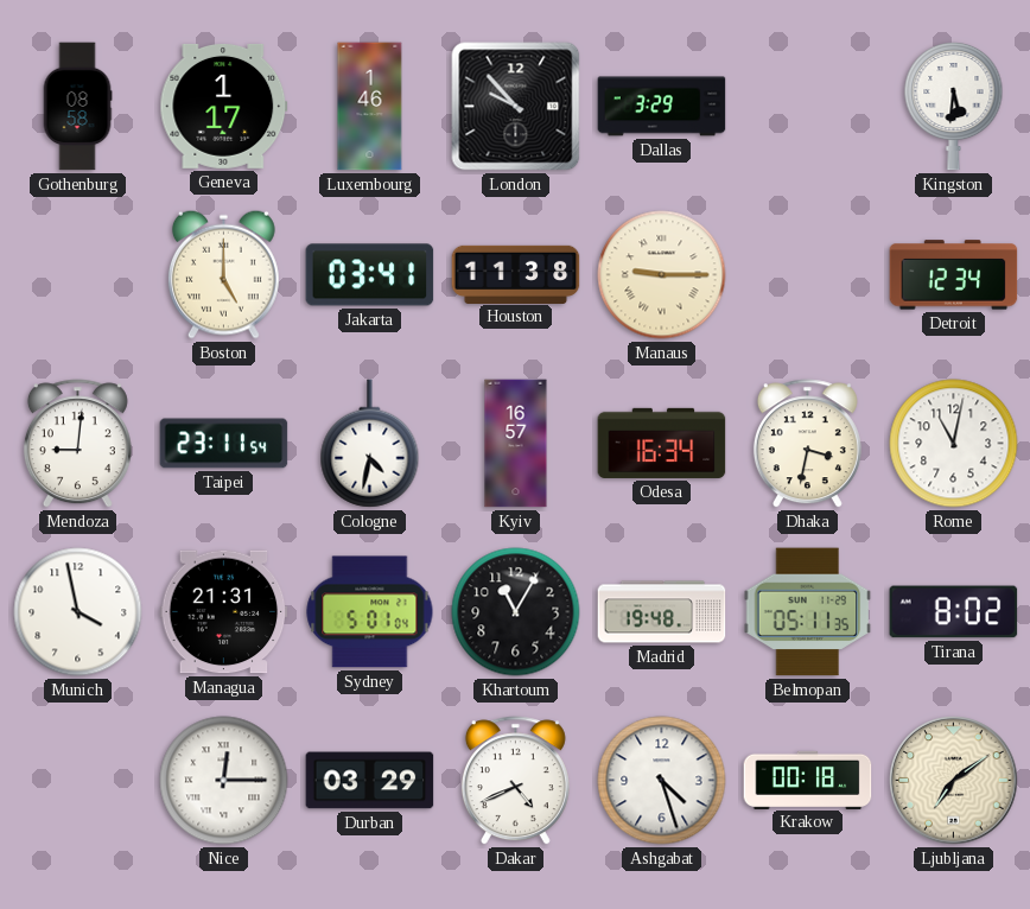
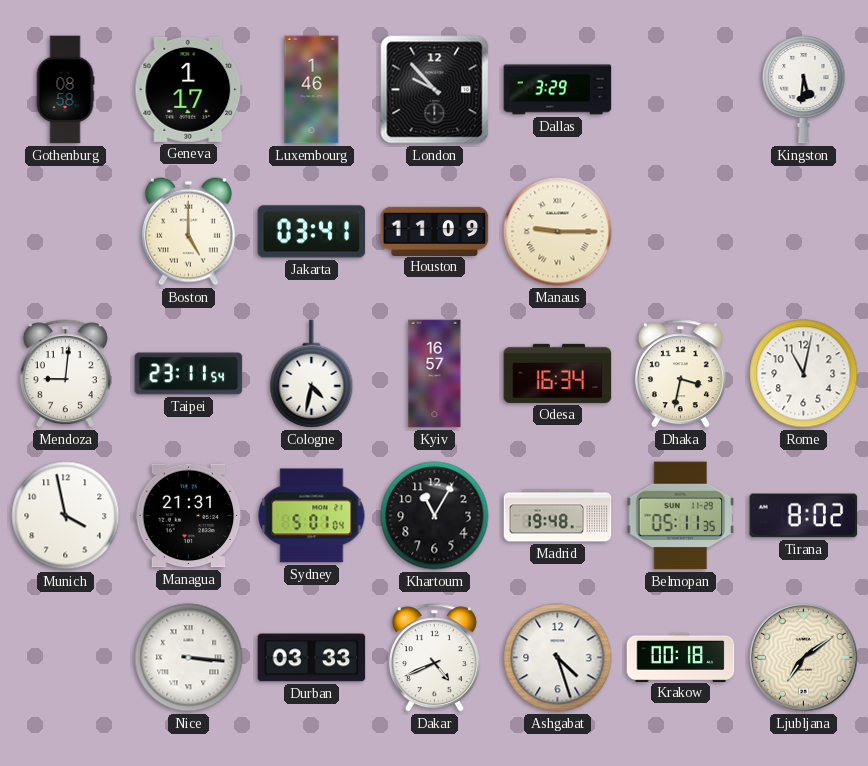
Houston: 11:38 -> 11:09 (435, 231)
Detroit: 12:34 -> none (954, 275)
Nice: 12:15 -> 3:16 (189, 658)
Durban: 03:29 -> 03:33 (312, 658)
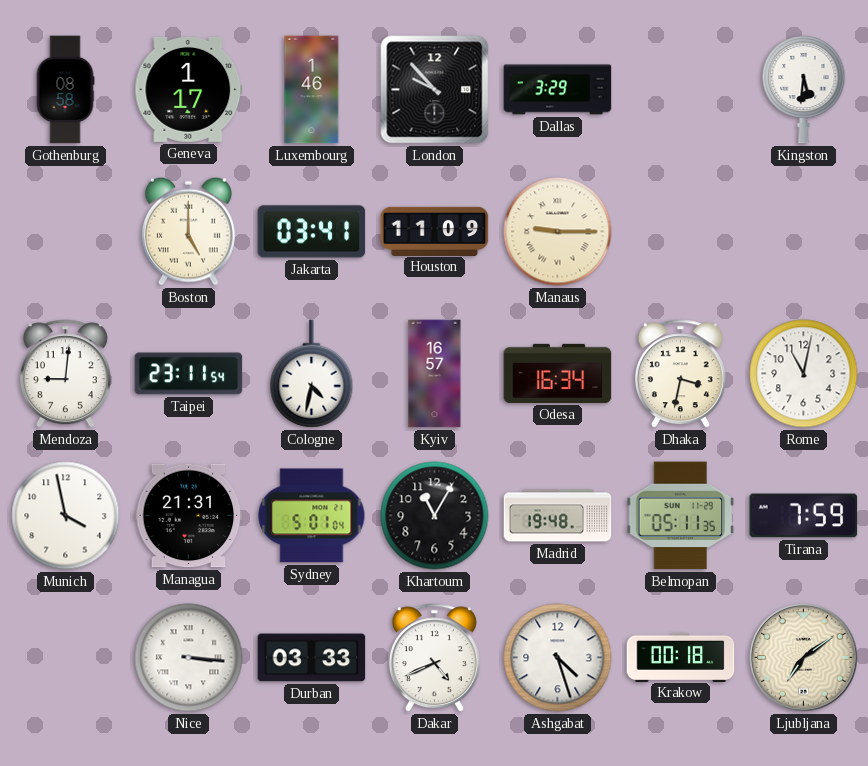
Tirana: 8:02 -> 7:59 (804, 516)
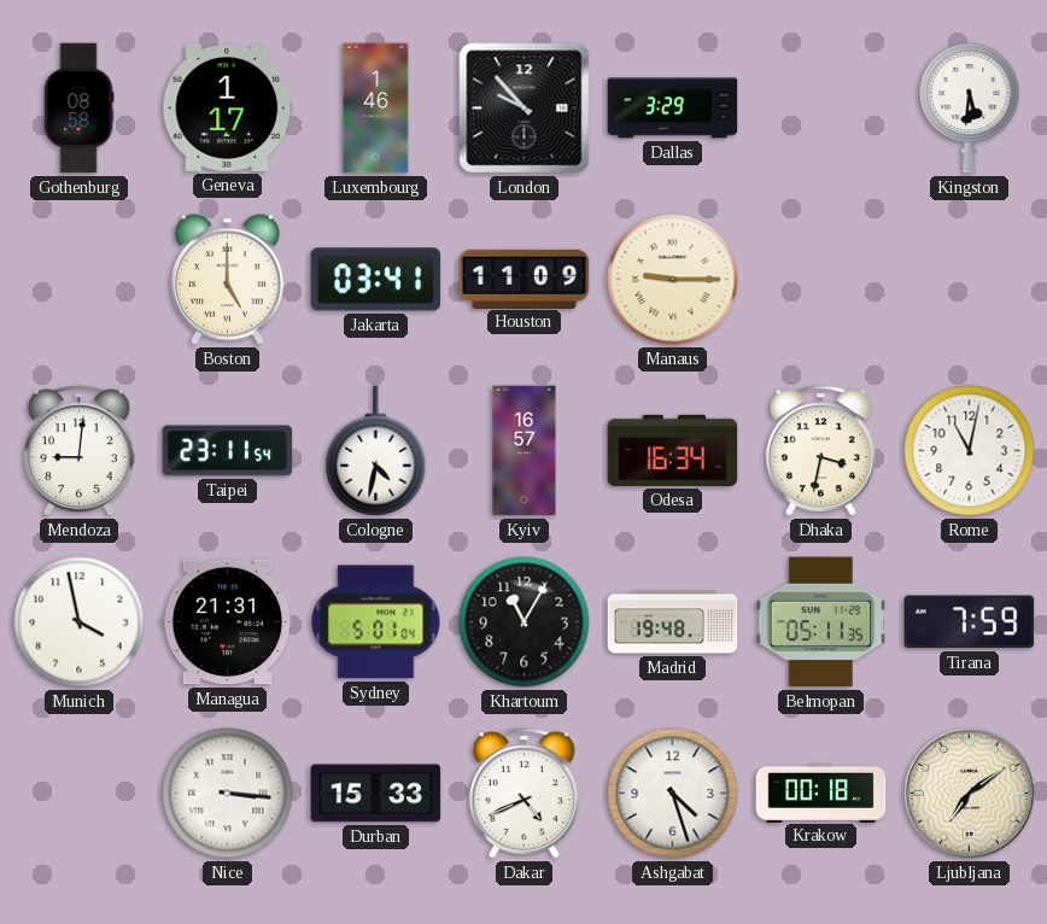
Durban: 03:33 -> 15:33 (376, 794)
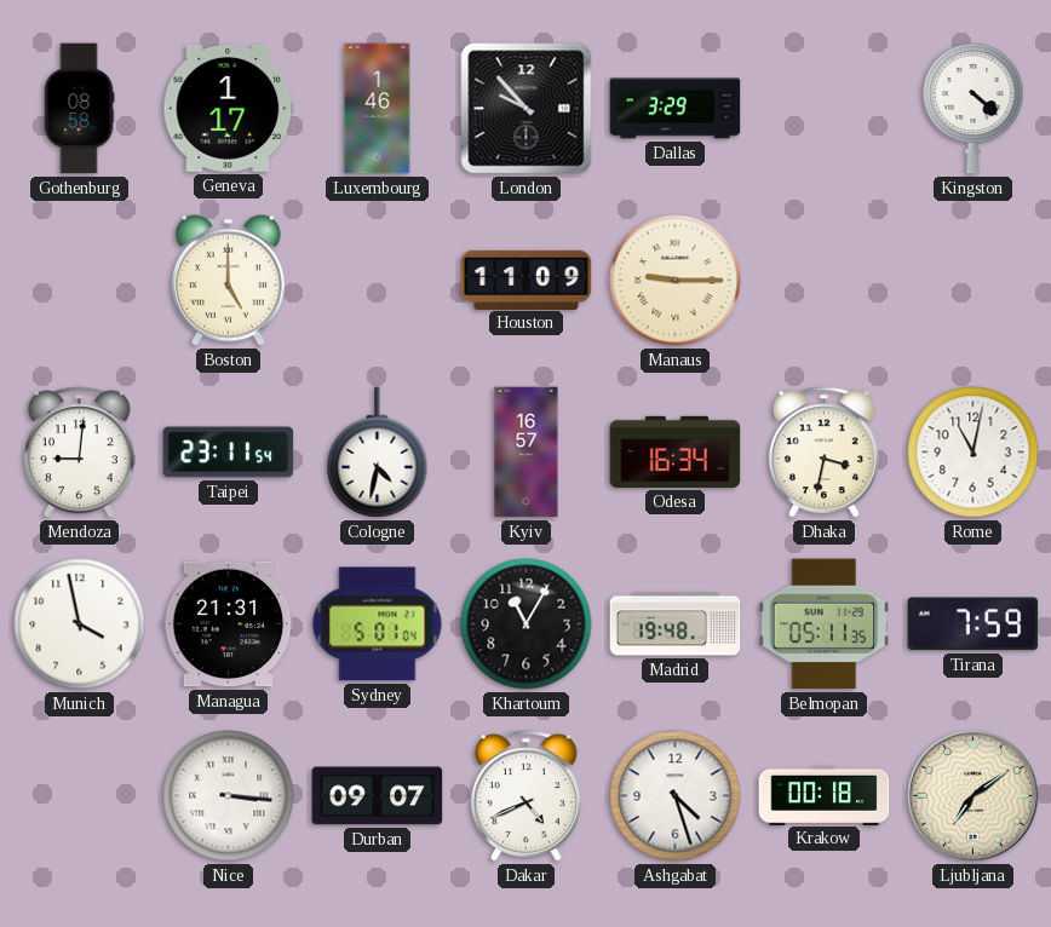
Kingston: 5:31 -> 4:22 (974, 108)
Jakarta: 03:41 -> none (376, 280)
Durban: 15:33 -> 09:07 (378, 796)
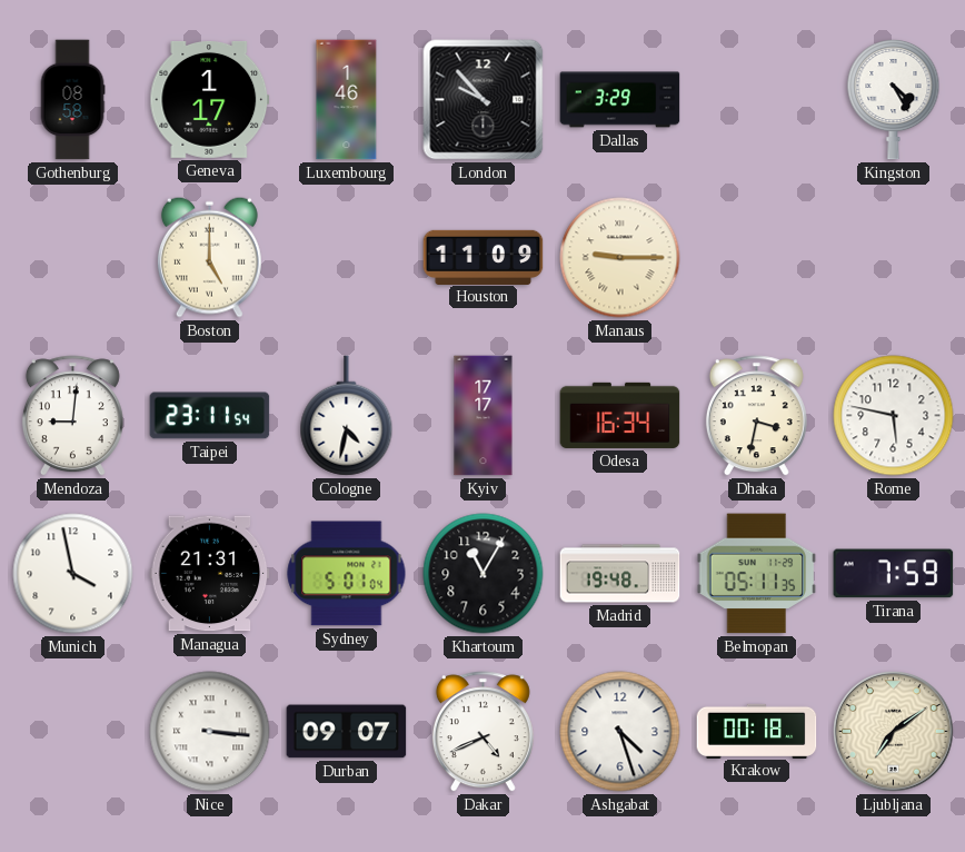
Kingston: 4:22 -> 4:25 (894, 99)
Kyiv: 16:57 -> 17:17 (484, 416)
Rome: 11:02 -> 5:47 (894, 416)
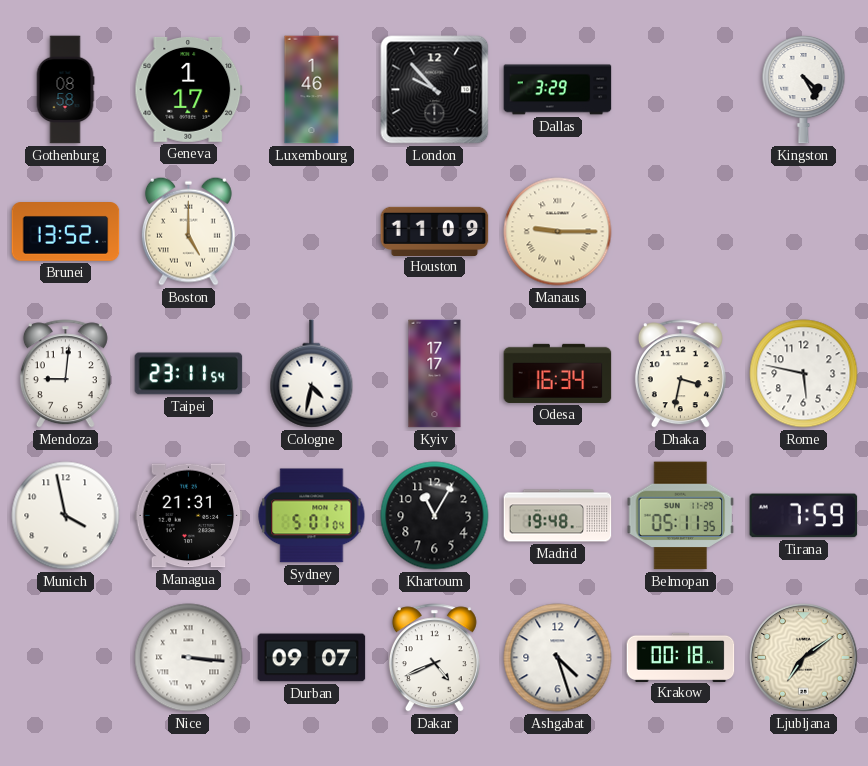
Brunei: none -> 13:52 (66, 232)
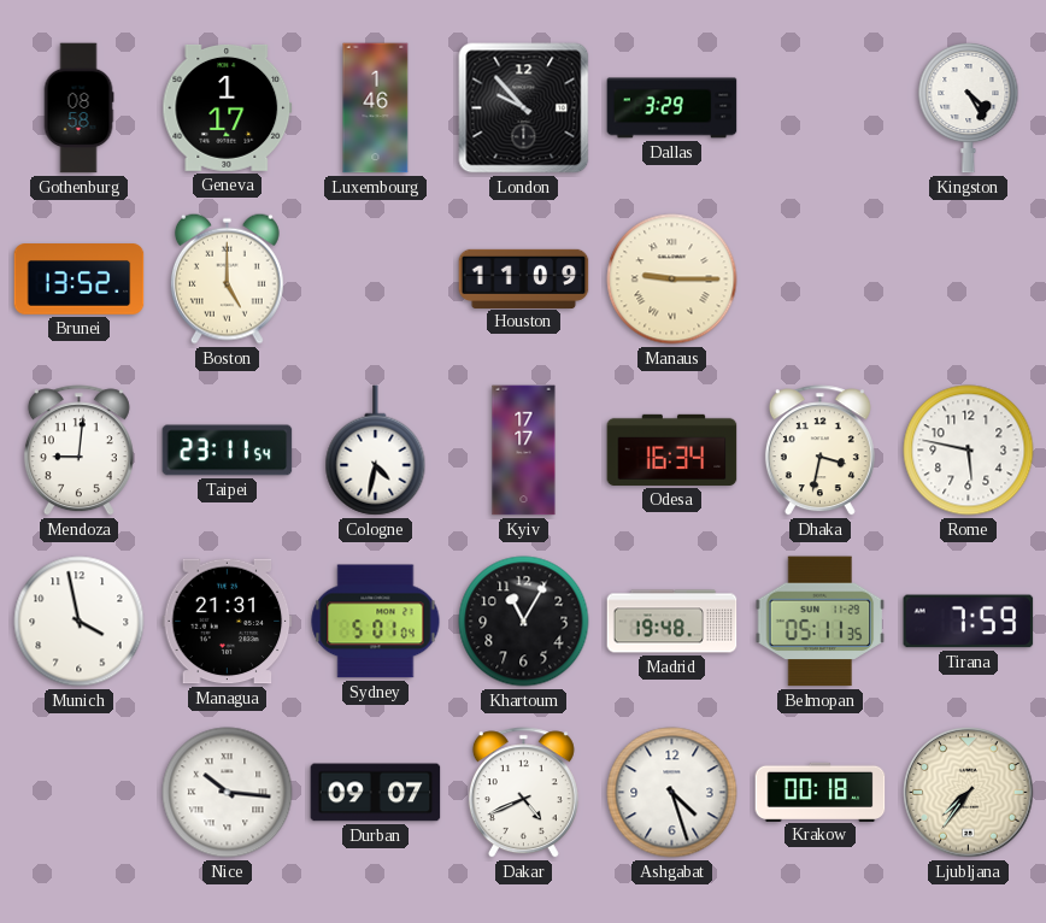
Nice: 3:16 -> 10:16 (228, 793)
Ljubljana: 7:09 -> 7:36 (969, 793)
